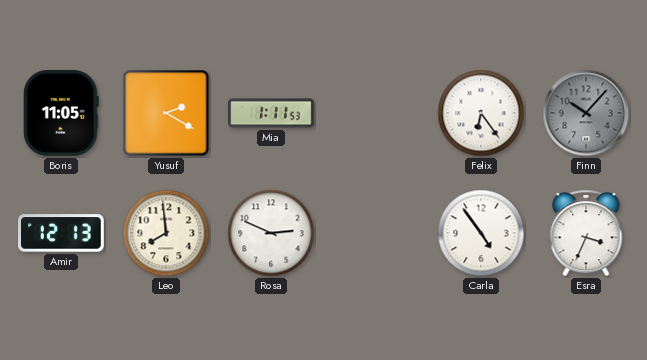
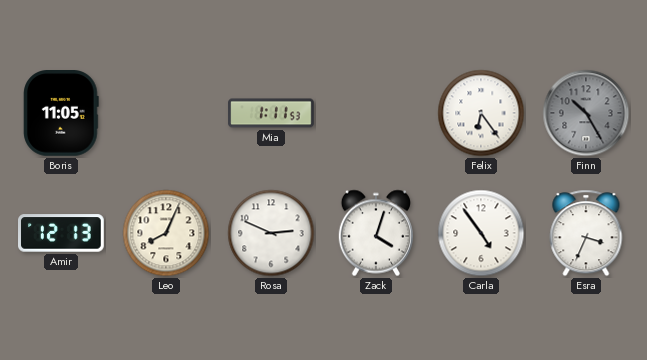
Yusuf: 2:20 -> none (166, 113)
Finn: 10:07 -> 10:25 (586, 113)
Leo: 7:59 -> 8:04 (166, 233)
Zack: none -> 4:03 (375, 233)
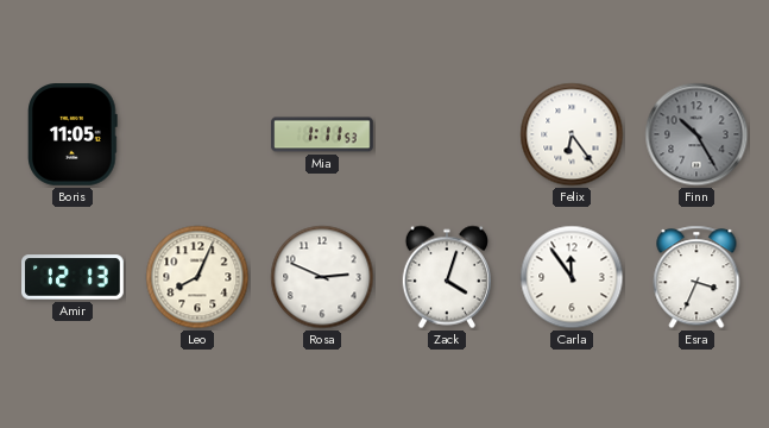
Carla: 4:54 -> 11:54 (572, 277)
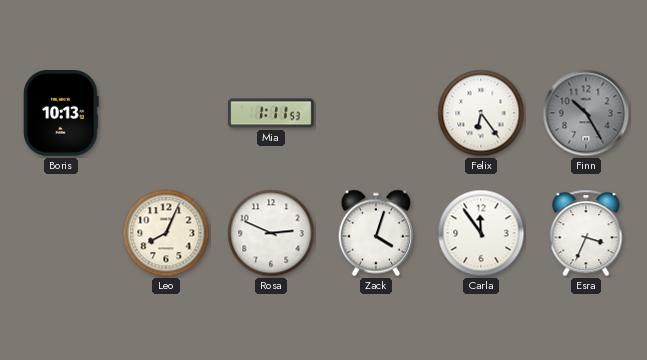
Boris: 11:05 -> 10:13 (61, 114)
Amir: 12:13 -> none (74, 277)
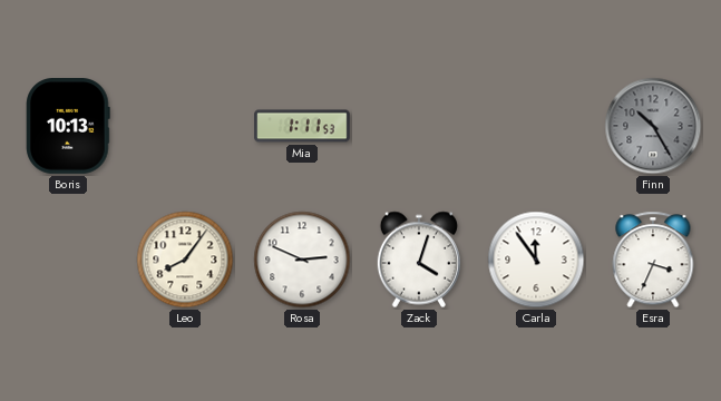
Felix: 6:24 -> none (481, 113)
Leo: 8:04 -> 8:06 (185, 260)
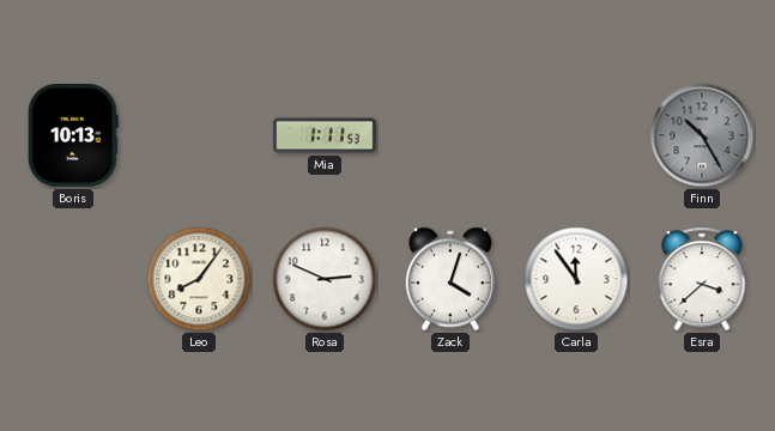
Esra: 3:34 -> 3:38 (702, 279)
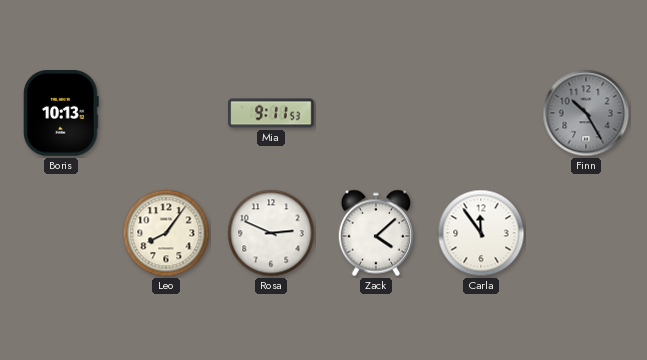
Mia: 1:11 -> 9:11 (271, 113)
Zack: 4:03 -> 4:08 (375, 233)
Esra: 3:38 -> none (702, 279)
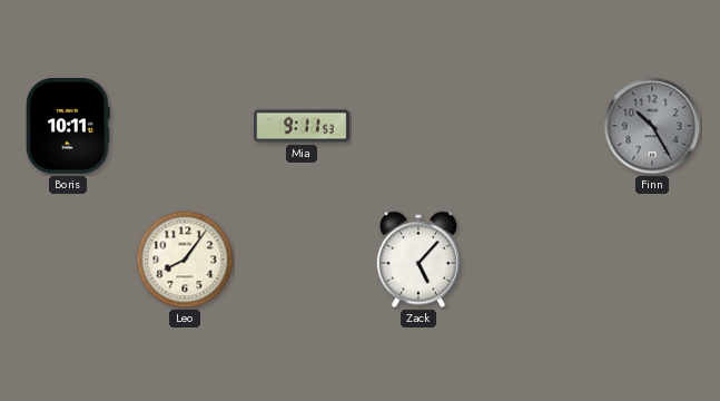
Boris: 10:13 -> 10:11 (68, 127)
Rosa: 2:49 -> none (271, 233)
Zack: 4:08 -> 5:07 (417, 260)
Carla: 11:54 -> none (481, 233)
